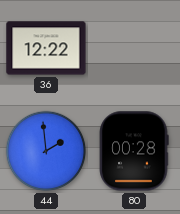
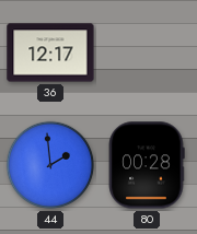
36: 12:22 -> 12:17 (50, 52)
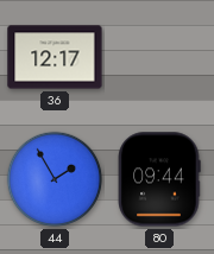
44: 1:59 -> 1:55 (55, 179)
80: 00:28 -> 09:44 (159, 179)
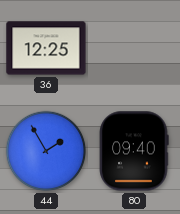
36: 12:17 -> 12:25 (46, 48)
80: 09:44 -> 09:40 (134, 151)
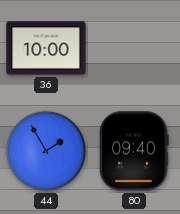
36: 12:25 -> 10:00 (46, 48)
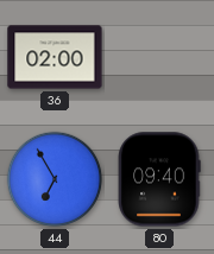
36: 10:00 -> 02:00 (55, 57)
44: 1:55 -> 6:55 (55, 179)
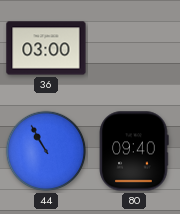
36: 02:00 -> 03:00 (46, 48)
44: 6:55 -> 10:55 (46, 151)
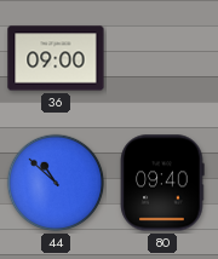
36: 03:00 -> 09:00 (56, 58)
44: 10:55 -> 10:52 (56, 183)
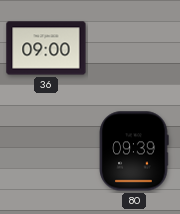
44: 10:52 -> none (56, 183)
80: 09:40 -> 09:39 (134, 151)
